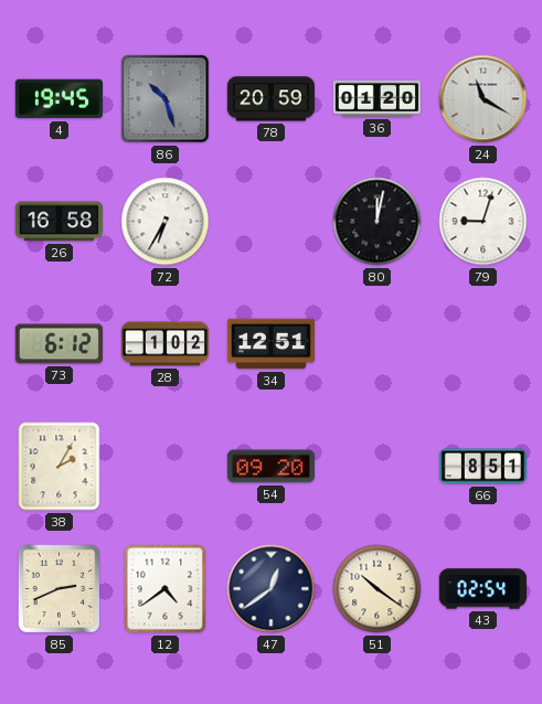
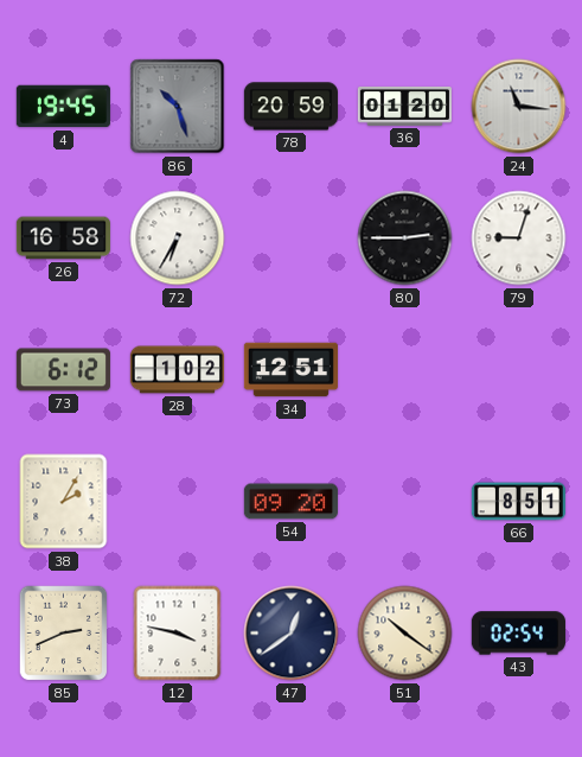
24: 11:20 -> 11:16 (519, 107)
80: 12:02 -> 2:45 (405, 238)
12: 4:39 -> 3:47 (178, 634)
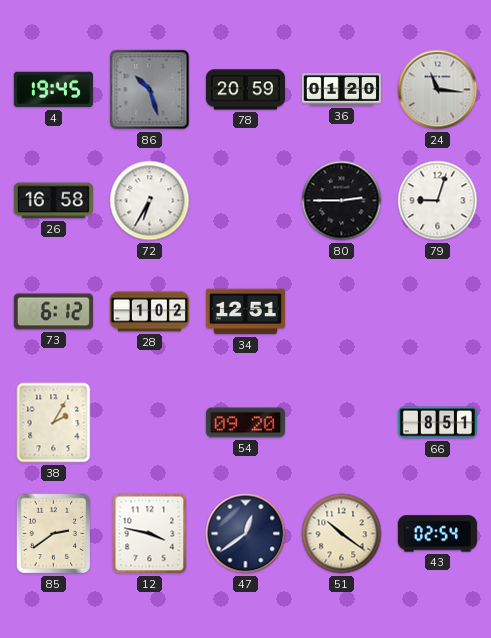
85: 2:41 -> 2:39 (54, 534)
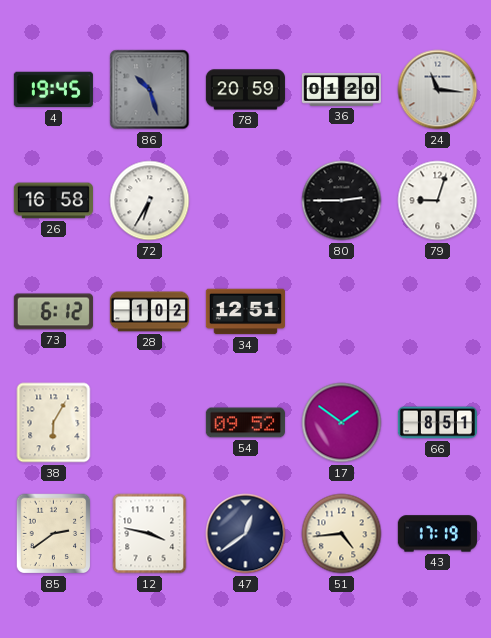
38: 2:05 -> 6:05 (54, 423)
54: 09:20 -> 09:52 (245, 423)
17: none -> 1:51 (342, 423)
51: 10:21 -> 4:44 (342, 534)
43: 02:54 -> 17:19 (437, 534)
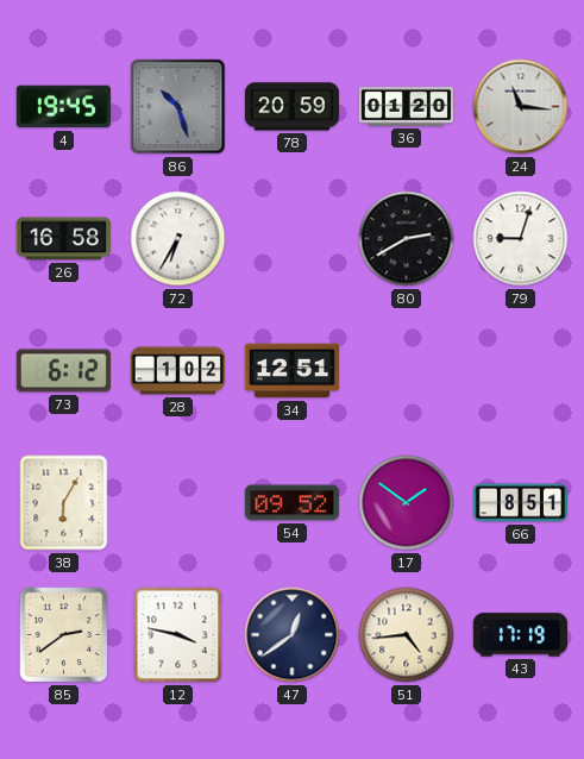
80: 2:45 -> 2:40 (407, 239)
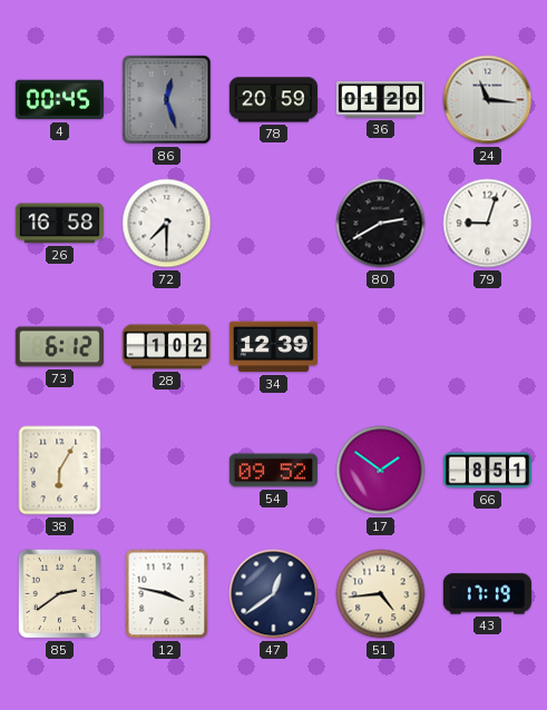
4: 19:45 -> 00:45 (59, 100)
86: 10:27 -> 12:27 (167, 100)
72: 6:35 -> 7:30 (167, 224)
34: 12:51 -> 12:39 (273, 347)
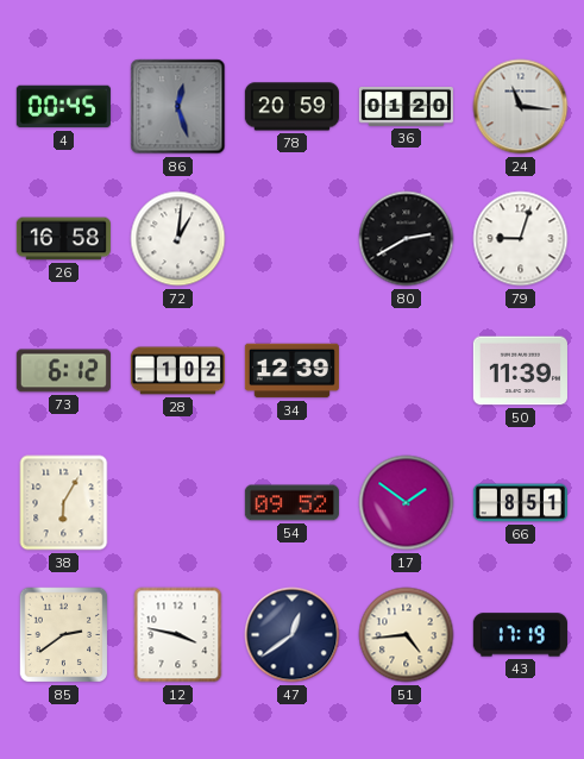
72: 7:30 -> 1:01 (178, 239)
50: none -> 11:39 (520, 371)
